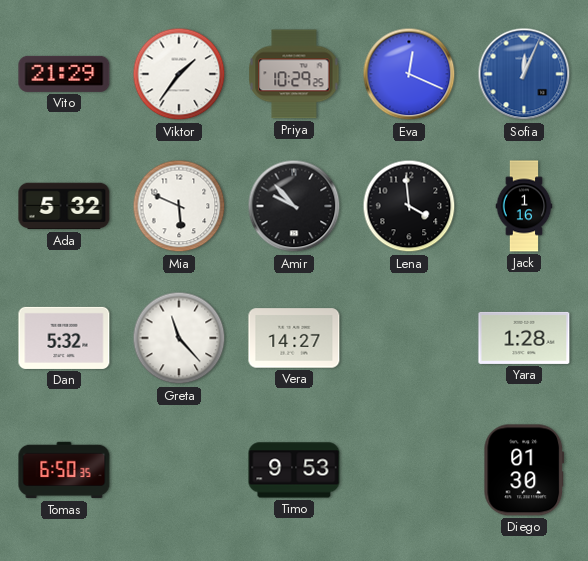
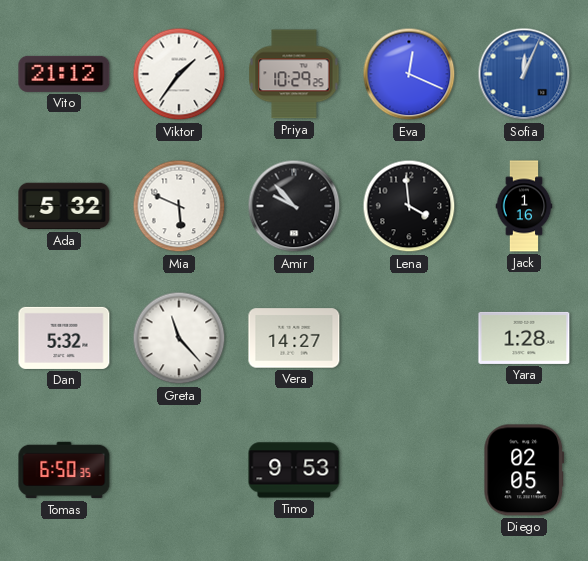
Vito: 21:29 -> 21:12 (64, 74)
Diego: 01:30 -> 02:05 (524, 470)
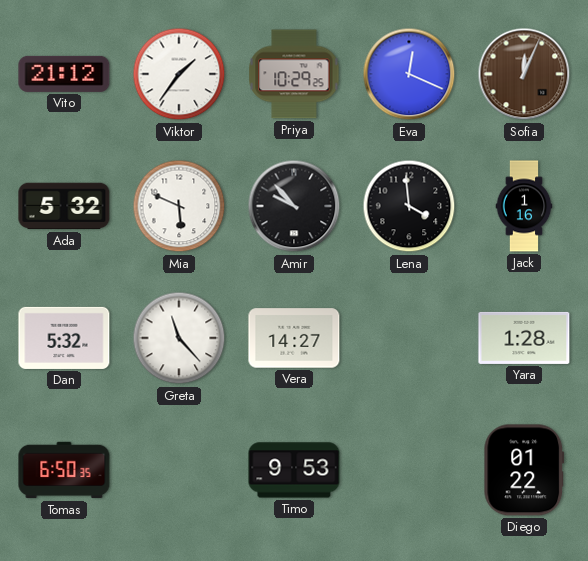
Sofia dial: blue -> brown (524, 74)
Diego: 02:05 -> 01:22 (524, 470)
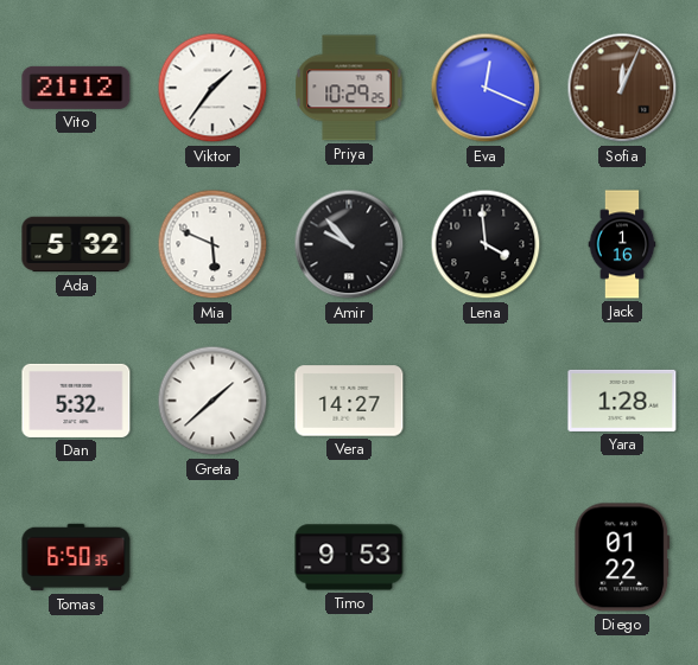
Greta: 11:23 -> 1:38 (212, 401)
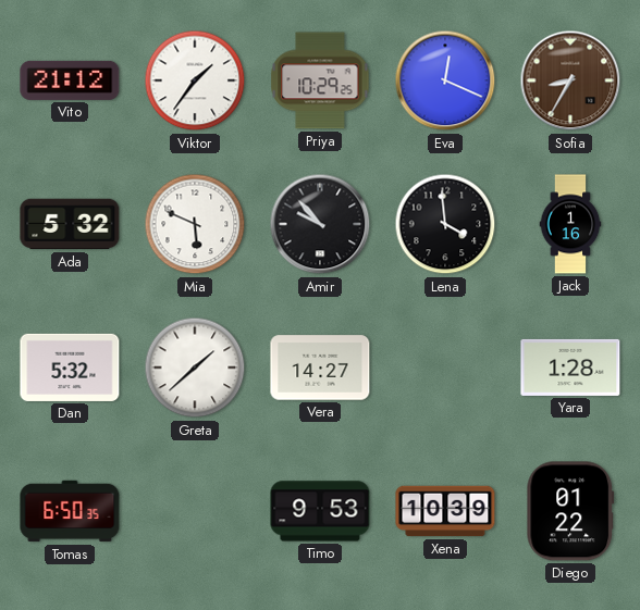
Sofia: 12:04 -> 8:35 (570, 80)
Xena: none -> 10:39 (445, 511)
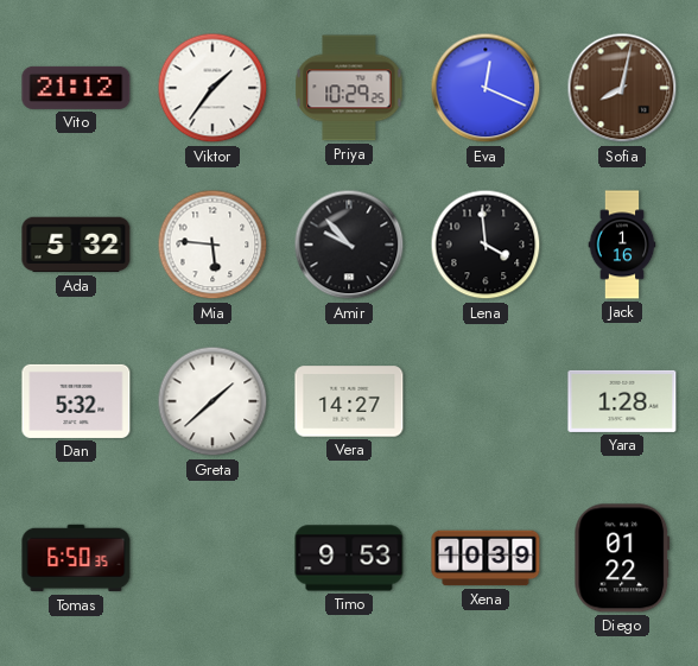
Sofia: 8:35 -> 8:02 (622, 88)
Mia: 5:49 -> 5:46 (212, 245)
